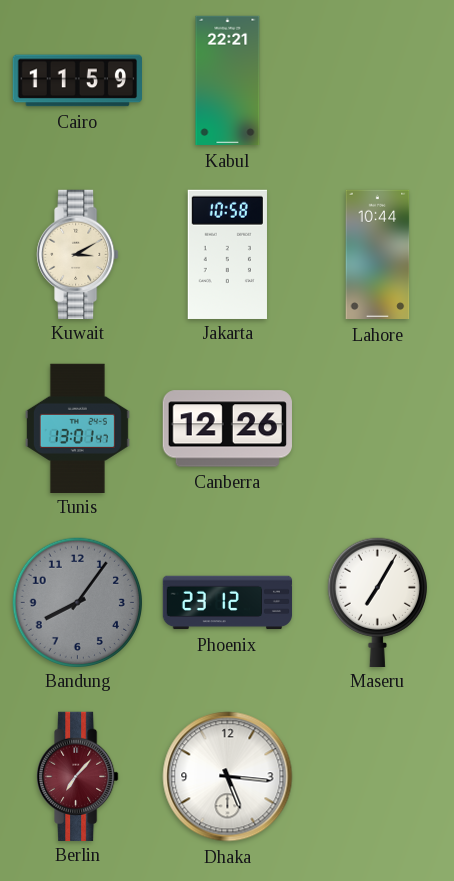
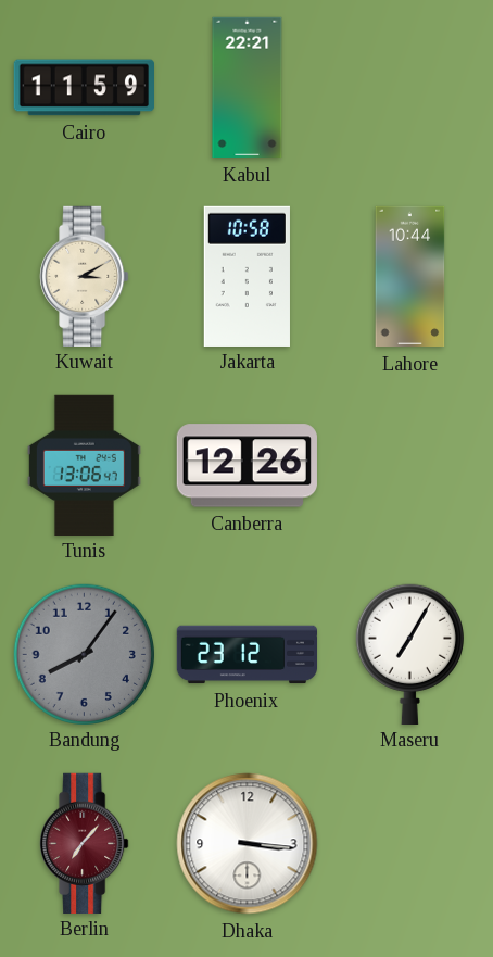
Tunis: 13:01 -> 13:06 (84, 465)
Dhaka: 5:16 -> 3:16 (248, 844)
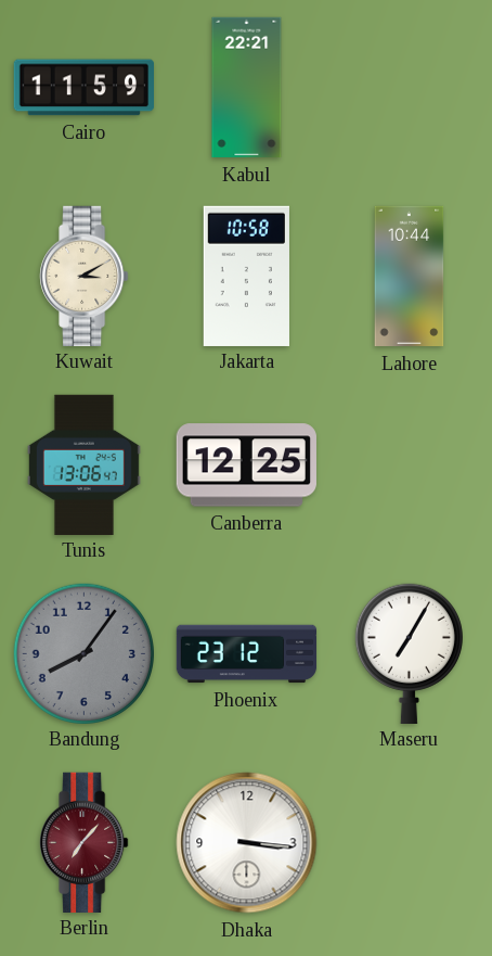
Canberra: 12:26 -> 12:25 (246, 466)
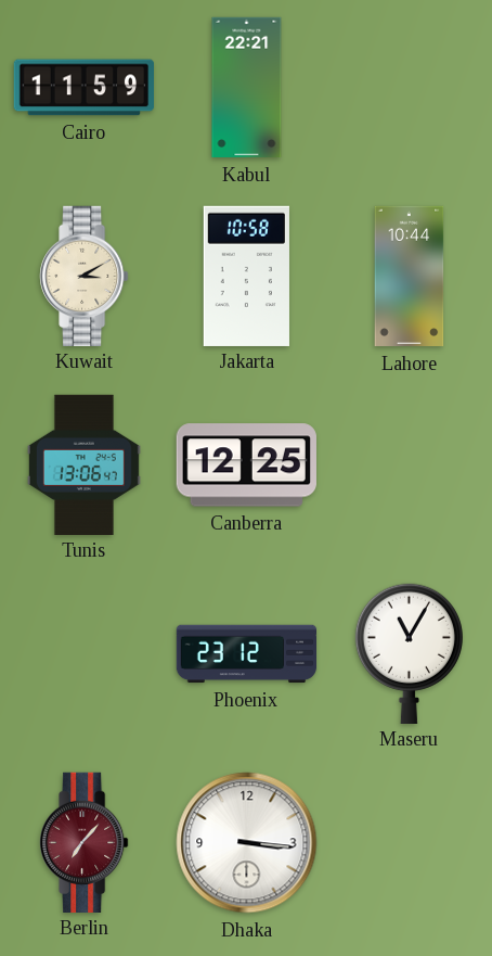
Bandung: 8:06 -> none (83, 653)
Maseru: 7:05 -> 11:05 (409, 653)
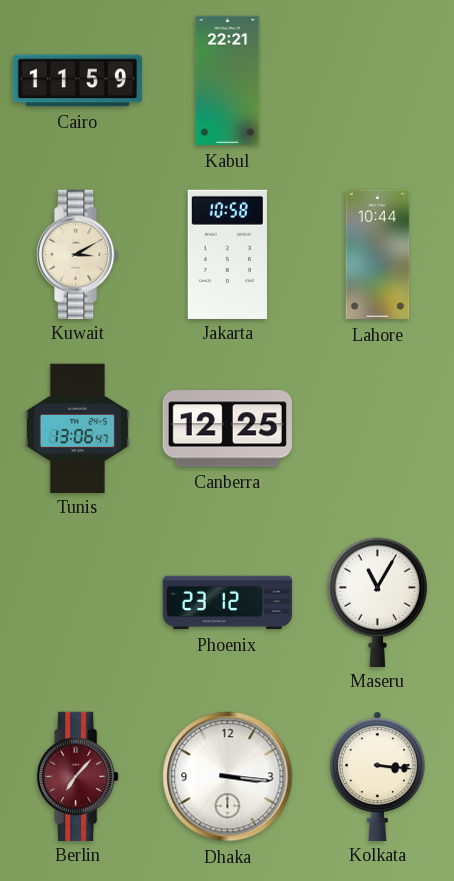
Kolkata: none -> 3:16 (377, 776)
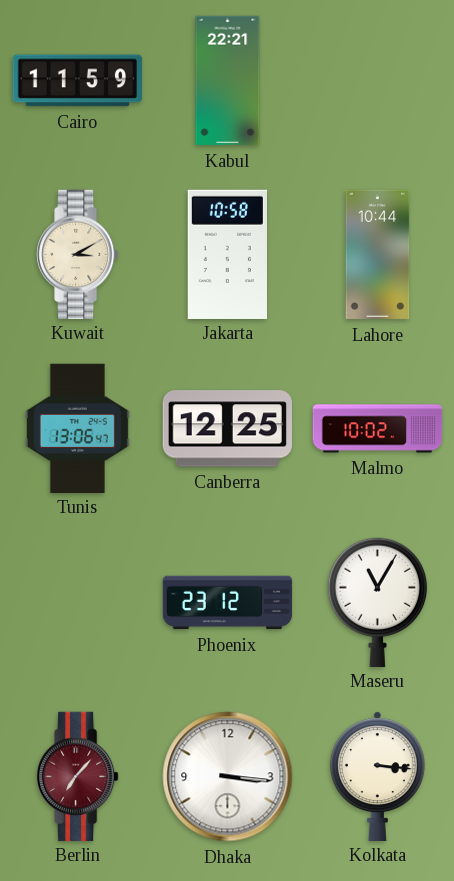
Malmo: none -> 10:02 (378, 429)
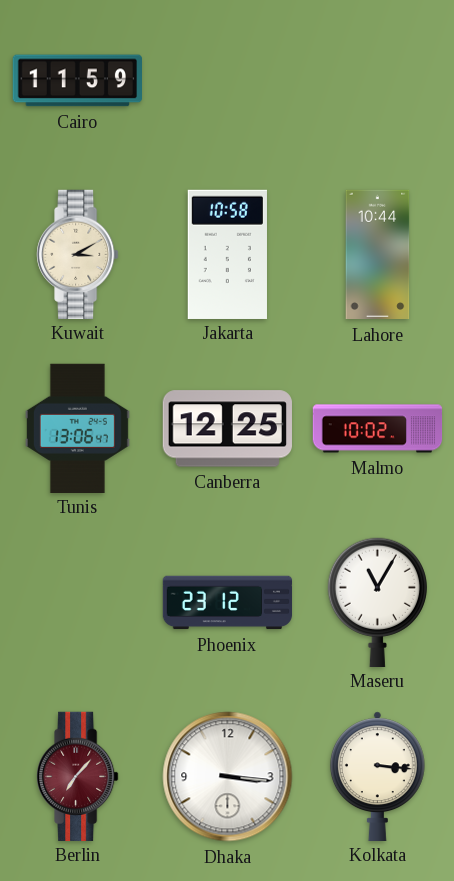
Kabul: 22:21 -> none (228, 81)
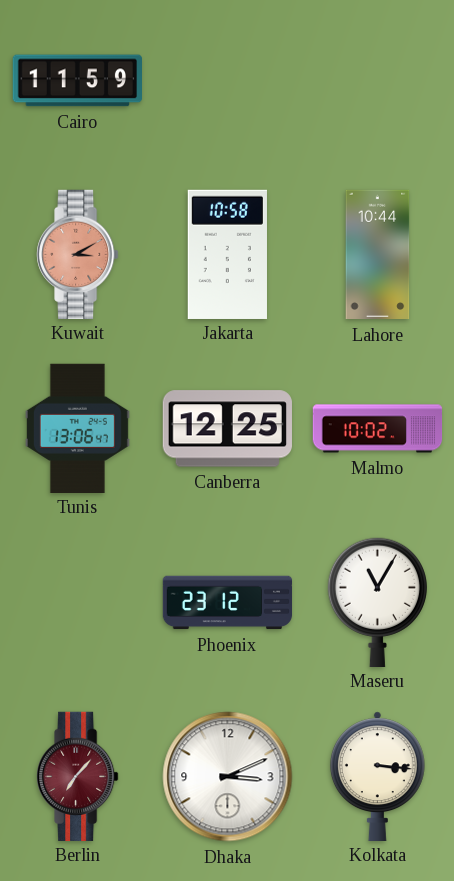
Kuwait dial: cream -> salmon (78, 254)
Dhaka: 3:16 -> 3:11 (228, 777)
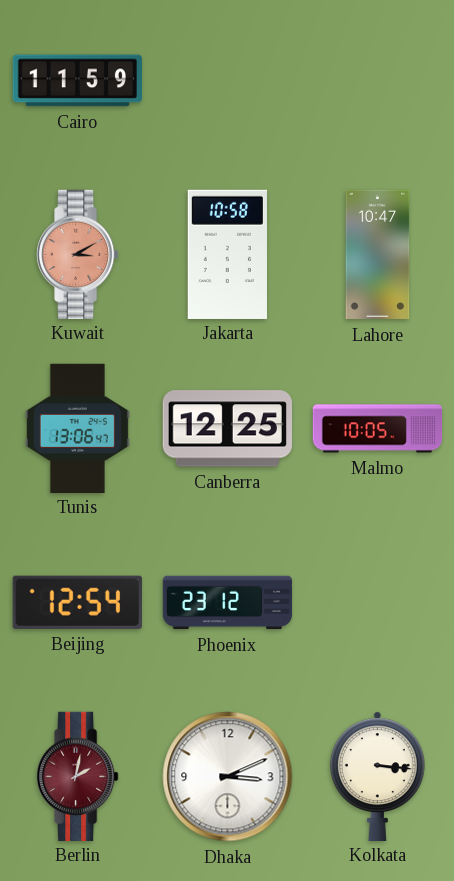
Lahore: 10:44 -> 10:47 (378, 255)
Malmo: 10:02 -> 10:05 (378, 429)
Beijing: none -> 12:54 (77, 602)
Maseru: 11:05 -> none (377, 602)
Berlin: 7:07 -> 2:02 (78, 776)
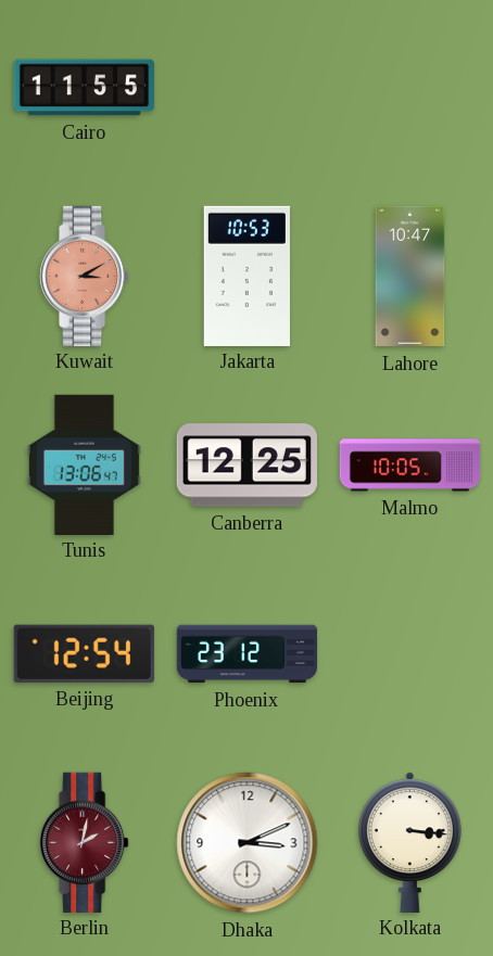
Cairo: 11:59 -> 11:55 (84, 88)
Jakarta: 10:58 -> 10:53 (246, 276)
